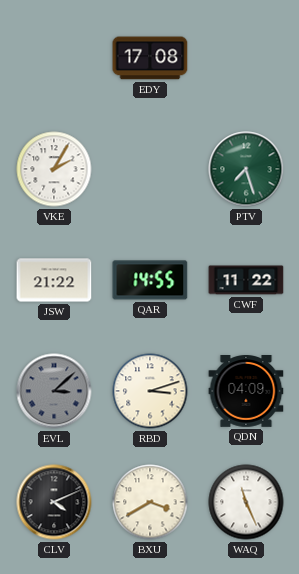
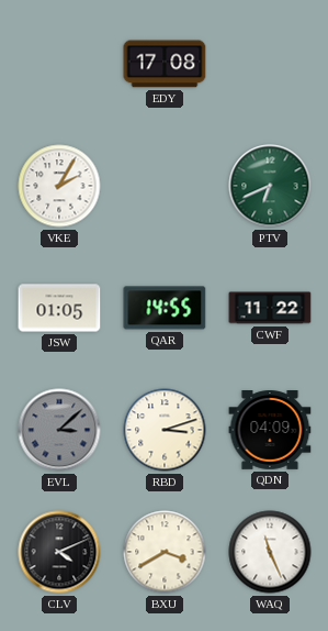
PTV: 7:27 -> 6:41 (270, 186)
JSW: 21:22 -> 01:05 (59, 308)
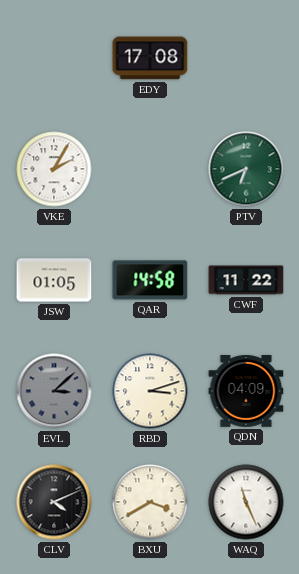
QAR: 14:55 -> 14:58 (150, 280)
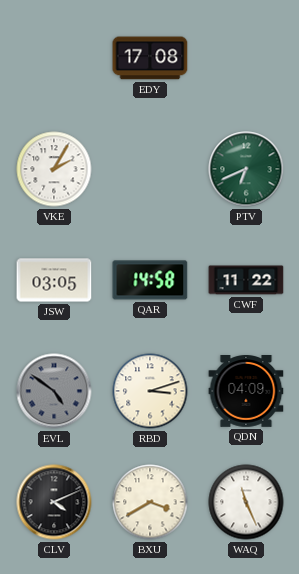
JSW: 01:05 -> 03:05 (54, 280)
EVL: 3:08 -> 4:51 (54, 391)
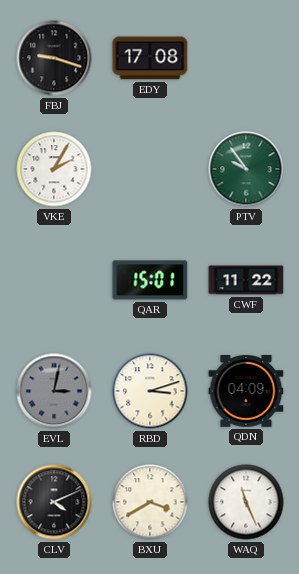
FBJ: none -> 9:18 (54, 58)
PTV: 6:41 -> 9:54 (246, 169)
JSW: 03:05 -> none (54, 280)
QAR: 14:58 -> 15:01 (150, 280)
EVL: 4:51 -> 3:02 (54, 391)
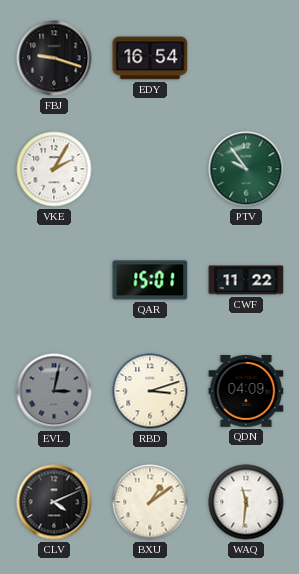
EDY: 17:08 -> 16:54 (150, 58)
BXU: 3:40 -> 1:09 (150, 502)
WAQ: 11:26 -> 11:31 (246, 502)
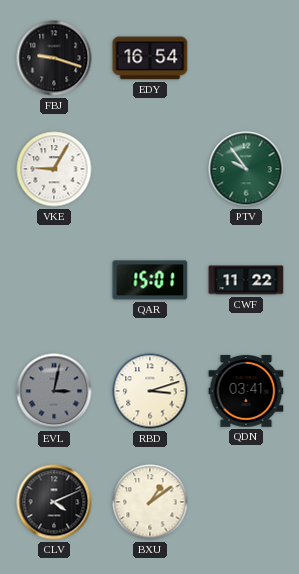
VKE: 2:05 -> 9:05 (54, 169)
QDN: 04:09 -> 03:41 (246, 392)
WAQ: 11:31 -> none (246, 502)
